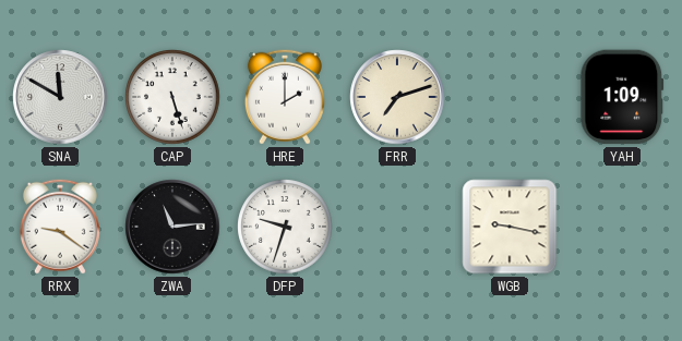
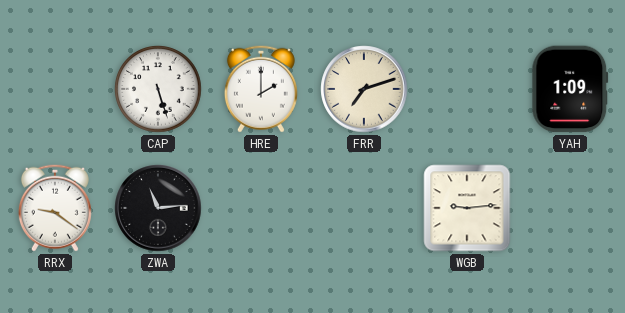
SNA: 11:50 -> none (60, 97)
DFP: 9:33 -> none (285, 227)
WGB: 9:17 -> 9:14 (467, 208)
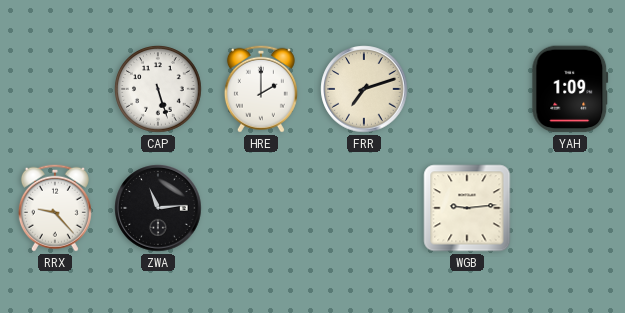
RRX: 9:21 -> 9:23 (55, 208)
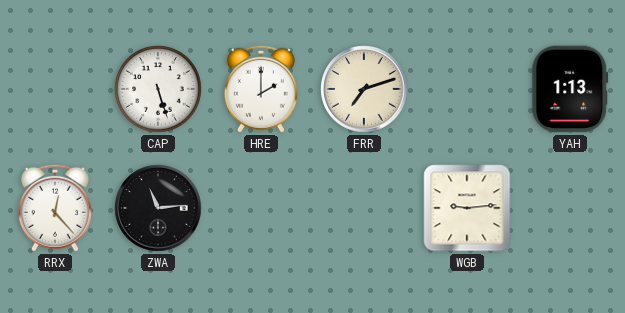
YAH: 1:09 -> 1:13 (570, 89)
RRX: 9:23 -> 12:23 (55, 208)
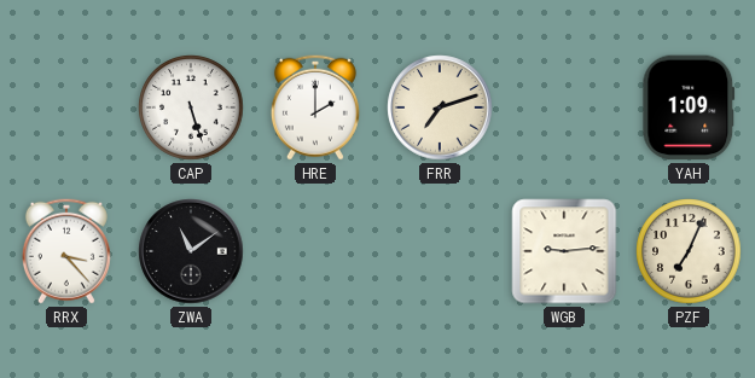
YAH: 1:13 -> 1:09 (689, 107)
RRX: 12:23 -> 3:23 (66, 251)
ZWA: 11:14 -> 11:09 (191, 251)
PZF: none -> 7:04 (689, 251)
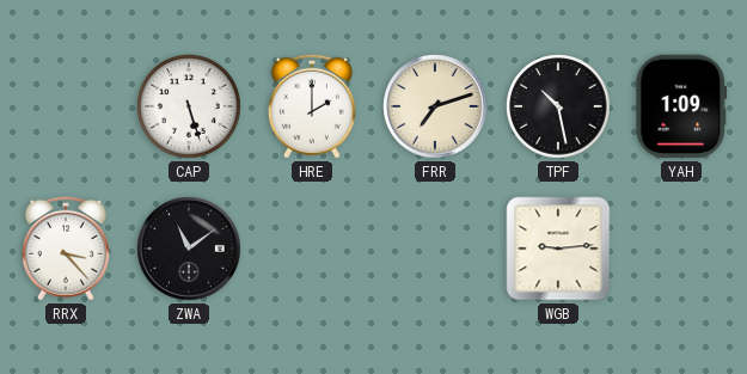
TPF: none -> 10:28 (558, 106)
PZF: 7:04 -> none (689, 251)
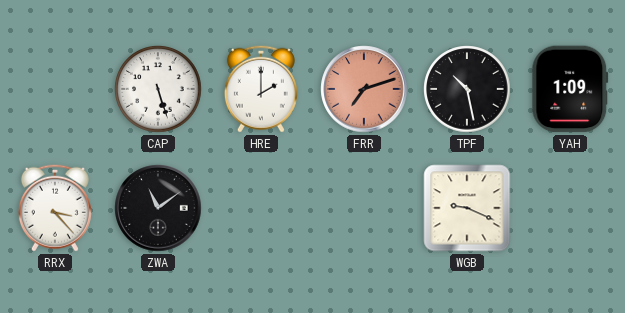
FRR dial: cream -> salmon (364, 89)
WGB: 9:14 -> 9:19 (467, 208)
